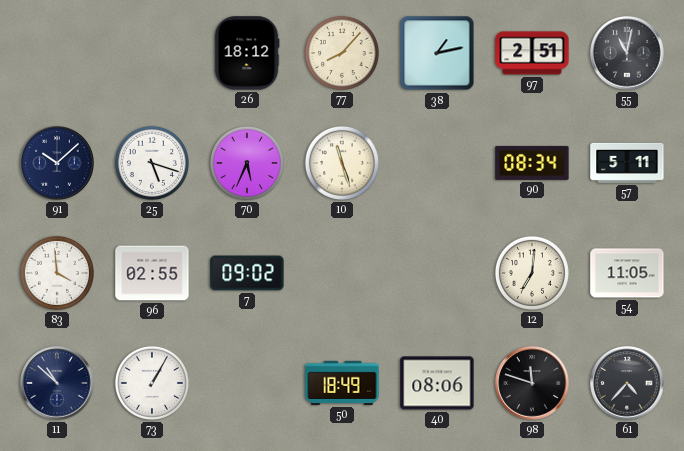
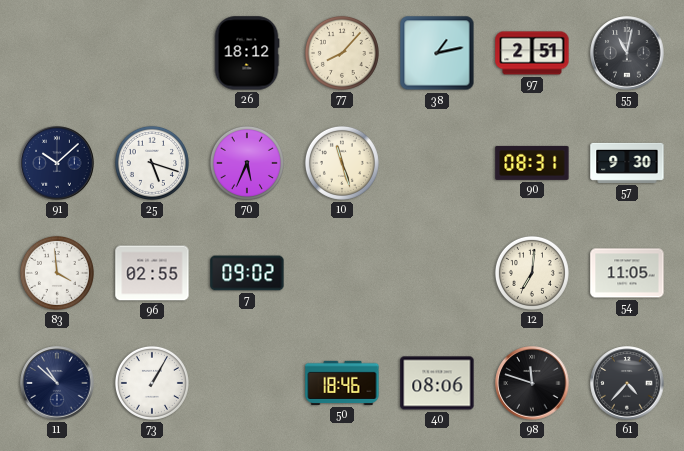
90: 08:34 -> 08:31 (532, 163)
57: 5:11 -> 9:30 (627, 163)
50: 18:49 -> 18:46 (342, 383)
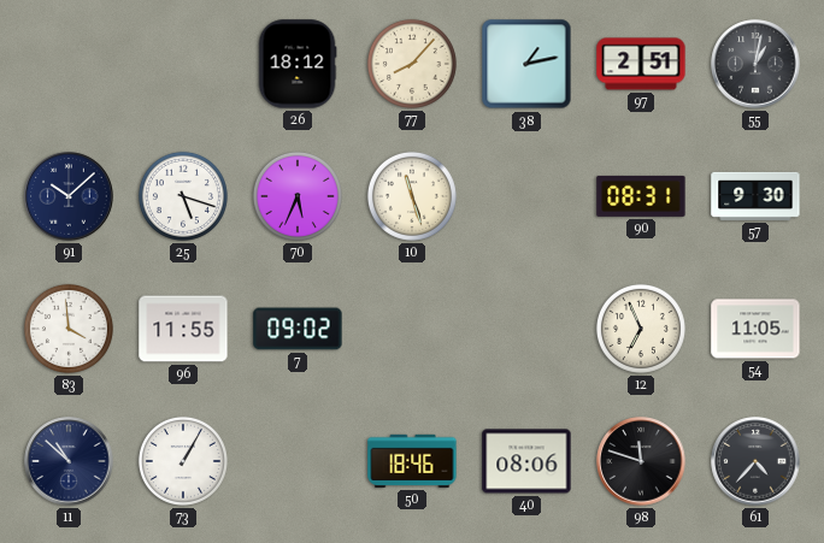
55: 11:02 -> 1:02 (755, 64)
96: 02:55 -> 11:55 (183, 329)
12: 7:01 -> 6:56 (641, 329)
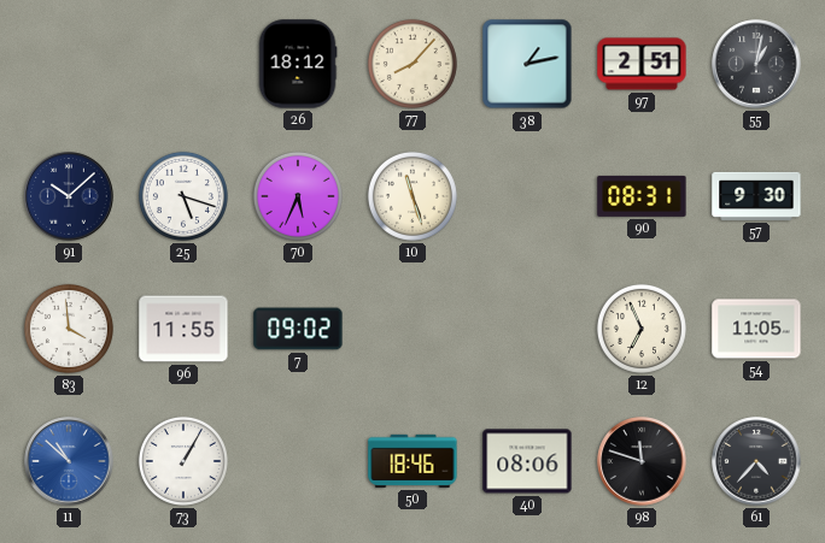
11 dial: navy -> blue (69, 461)
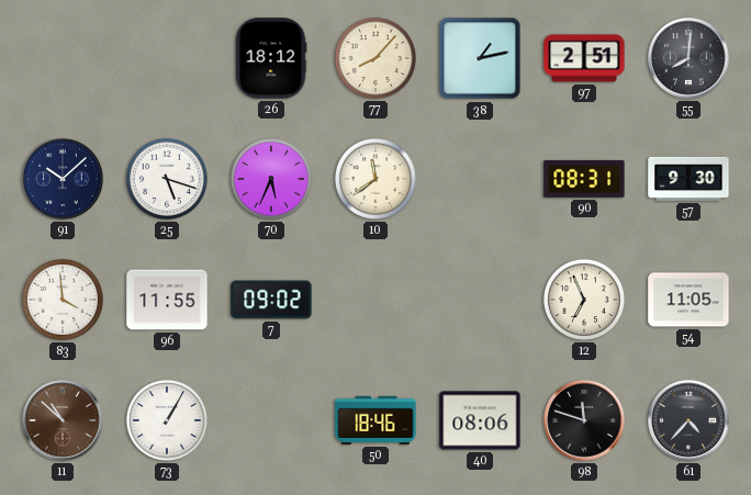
55: 1:02 -> 8:01 (688, 58)
10: 11:27 -> 11:39 (375, 179)
11 dial: blue -> brown (63, 420)
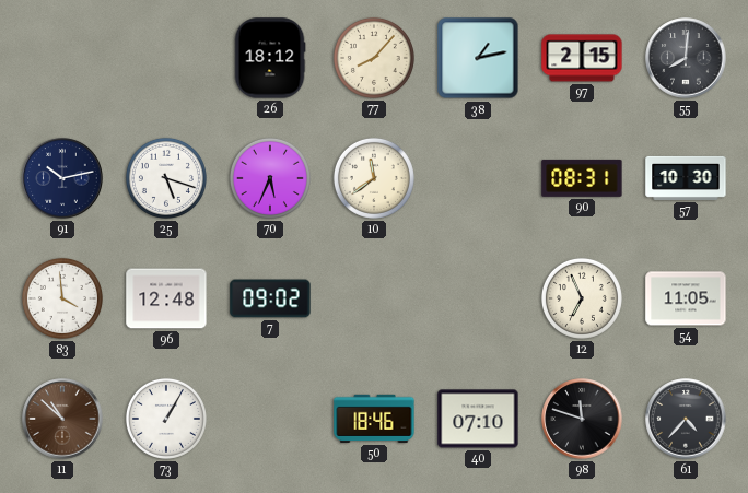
97: 2:51 -> 2:15 (582, 58)
91: 10:08 -> 10:13 (62, 178)
57: 9:30 -> 10:30 (686, 178)
96: 11:55 -> 12:48 (166, 298)
40: 08:06 -> 07:10 (478, 419)
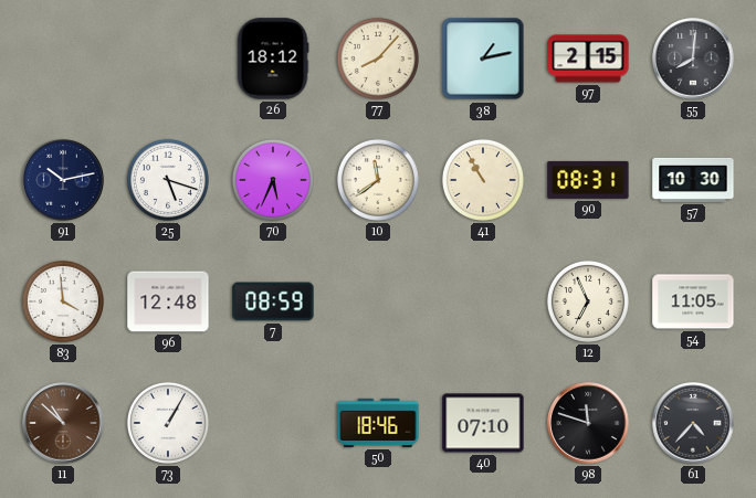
41: none -> 10:55 (483, 180)
7: 09:02 -> 08:59 (273, 301)
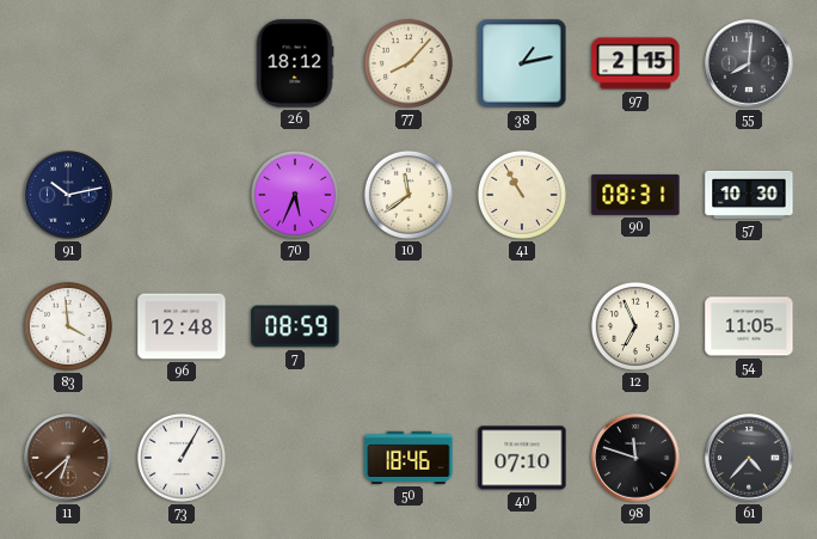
25: 5:18 -> none (168, 180)
11: 10:52 -> 6:38 (68, 458)
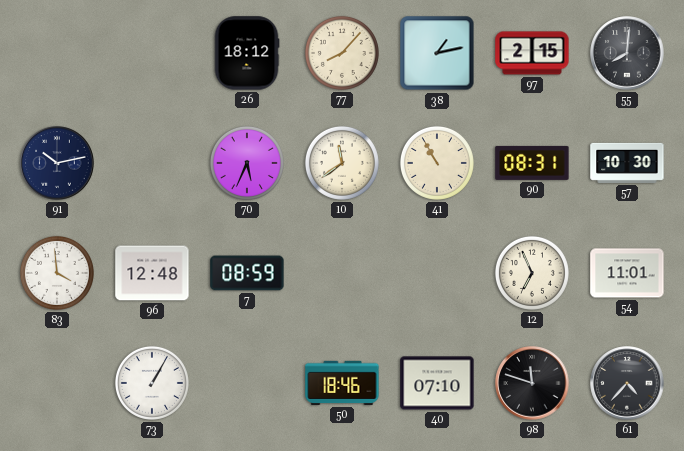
54: 11:05 -> 11:01 (627, 273)
11: 6:38 -> none (68, 458)
